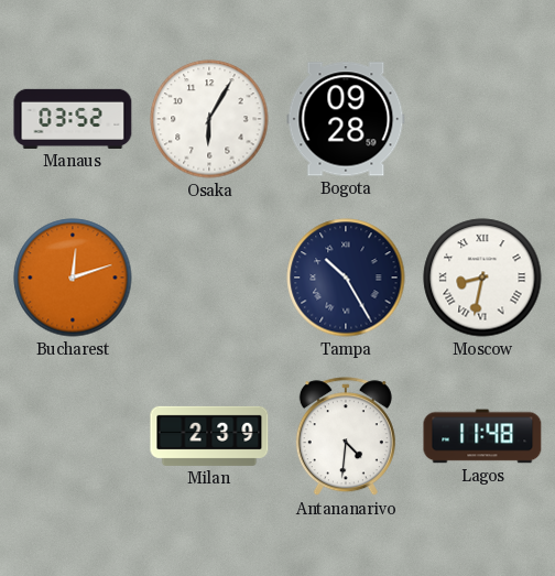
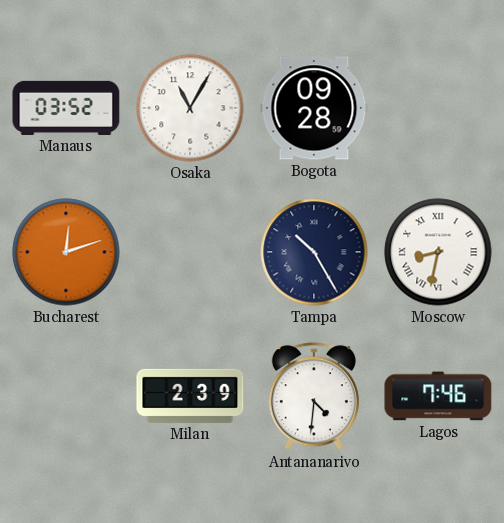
Osaka: 6:05 -> 11:05 (190, 108)
Lagos: 11:48 -> 7:46 (438, 396)
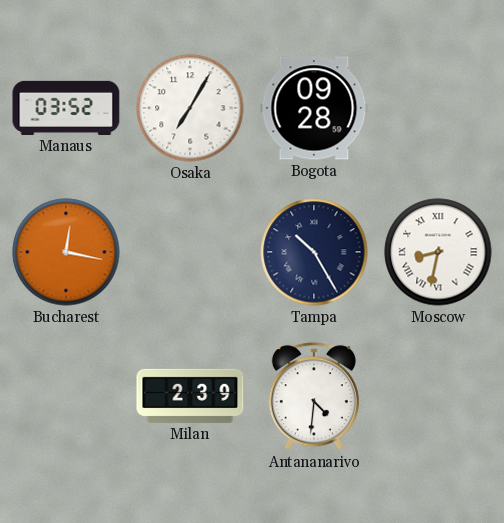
Osaka: 11:05 -> 7:05 (190, 108)
Bucharest: 12:12 -> 12:17 (66, 252)
Lagos: 7:46 -> none (438, 396)
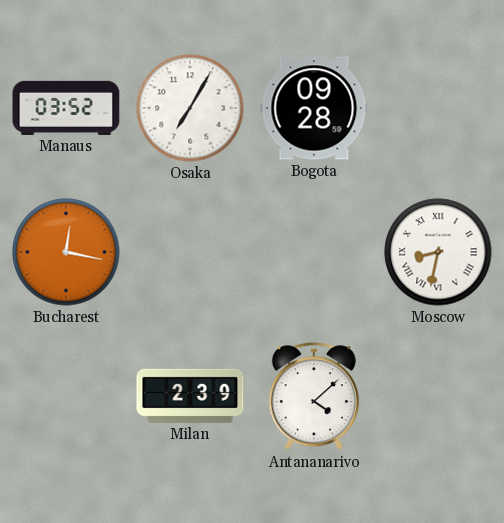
Tampa: 10:25 -> none (314, 252)
Antananarivo: 4:31 -> 4:08 (314, 397)
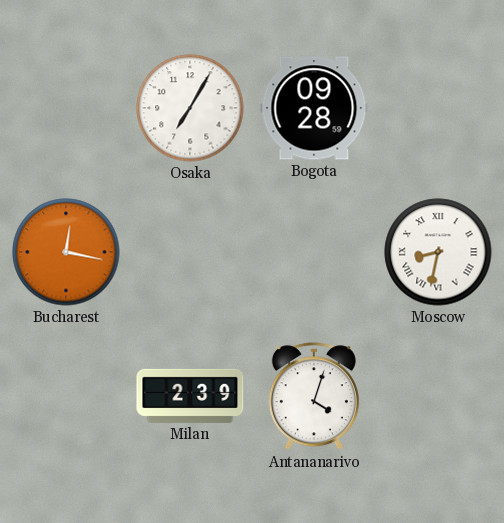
Manaus: 03:52 -> none (66, 108)
Antananarivo: 4:08 -> 4:03 (314, 397)
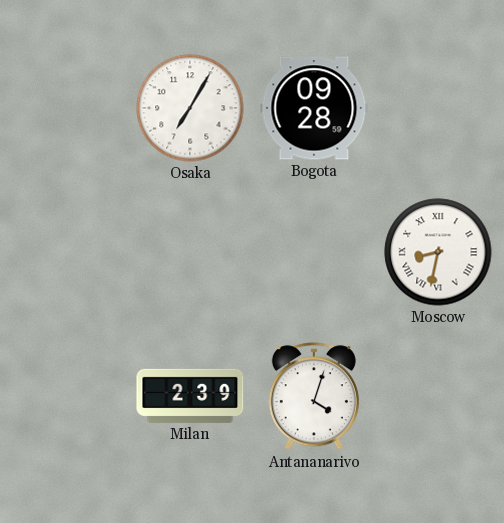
Bucharest: 12:17 -> none (66, 252)
